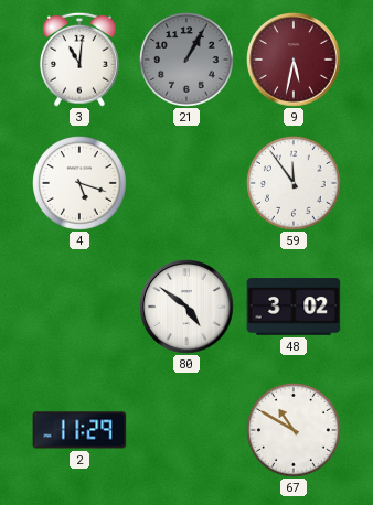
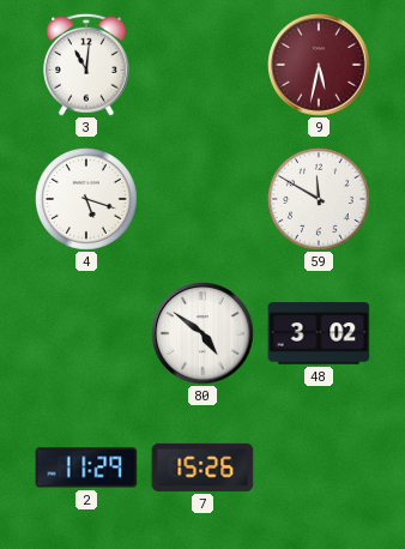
21: 1:05 -> none (188, 61)
59: 11:54 -> 11:50 (320, 200)
7: none -> 15:26 (202, 467)
67: 10:50 -> none (295, 431)
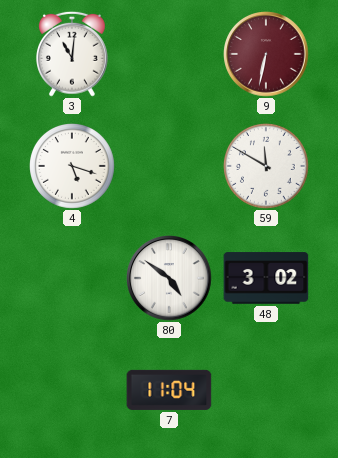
9: 5:32 -> 6:32 (266, 54)
2: 11:29 -> none (86, 467)
7: 15:26 -> 11:04 (169, 390)
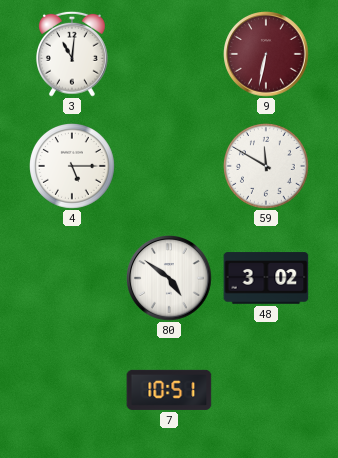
4: 5:18 -> 5:15 (73, 167)
7: 11:04 -> 10:51 (169, 390)
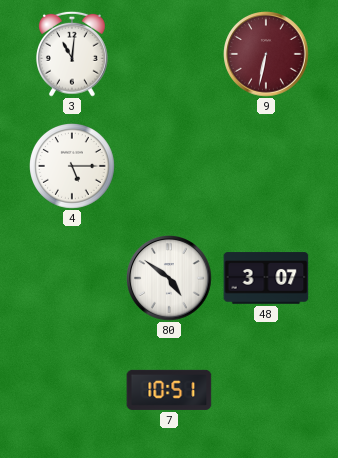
59: 11:50 -> none (267, 167)
48: 3:02 -> 3:07 (266, 278)
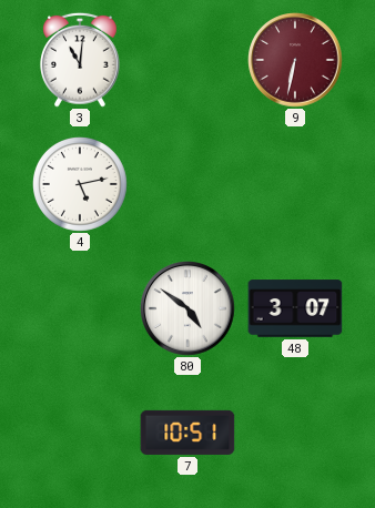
4: 5:15 -> 5:13 (81, 185)
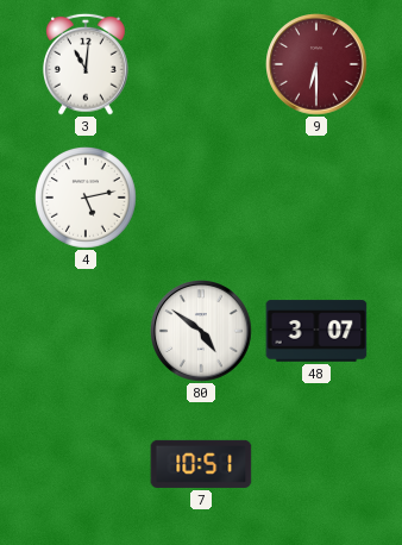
9: 6:32 -> 6:30 (316, 64)
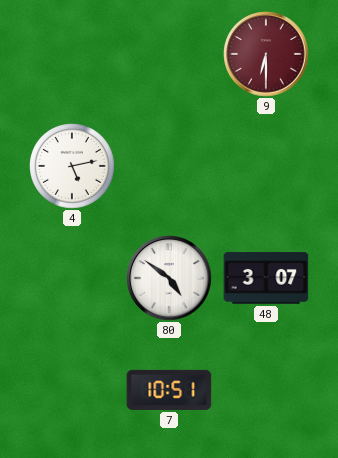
3: 11:01 -> none (87, 64)
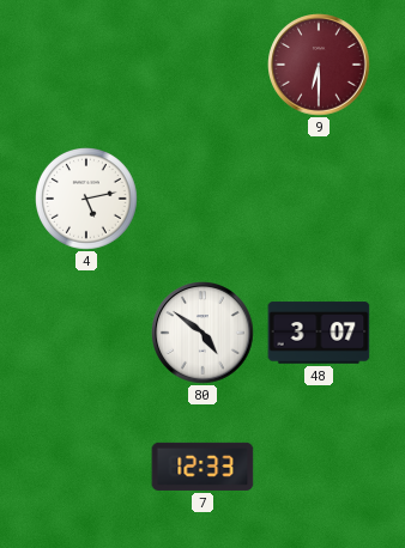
7: 10:51 -> 12:33 (202, 467)
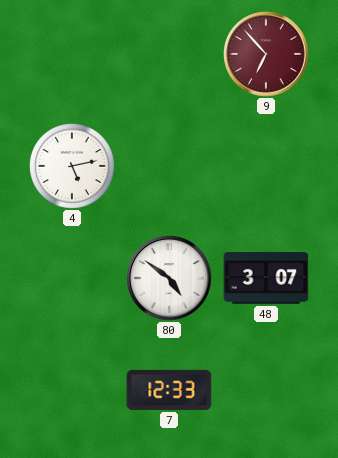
9: 6:30 -> 6:53 (266, 54)
